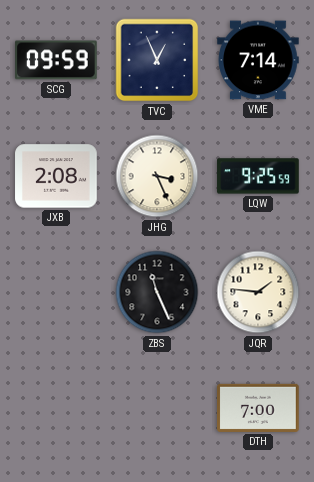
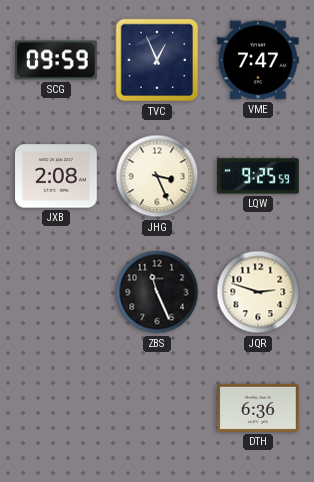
VME: 7:14 -> 7:47 (258, 60)
JQR: 1:46 -> 2:48 (258, 292)
DTH: 7:00 -> 6:36 (258, 408)
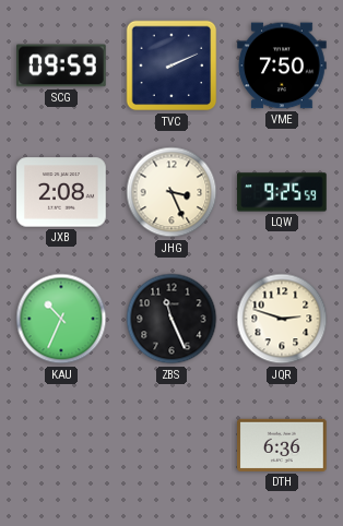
TVC: 12:56 -> 2:11 (171, 65)
VME: 7:47 -> 7:50 (282, 65)
KAU: none -> 10:34 (61, 319)
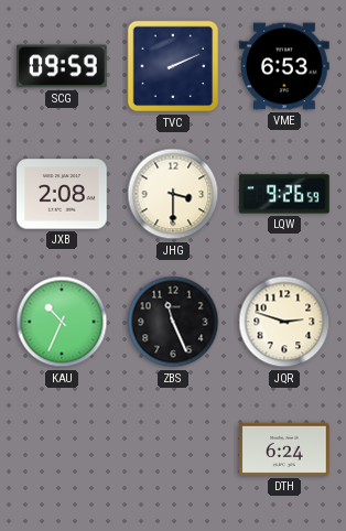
VME: 7:50 -> 6:53 (284, 66)
JHG: 3:26 -> 3:30 (173, 194)
LQW: 9:25 -> 9:26 (284, 194)
DTH: 6:36 -> 6:24 (284, 449)
